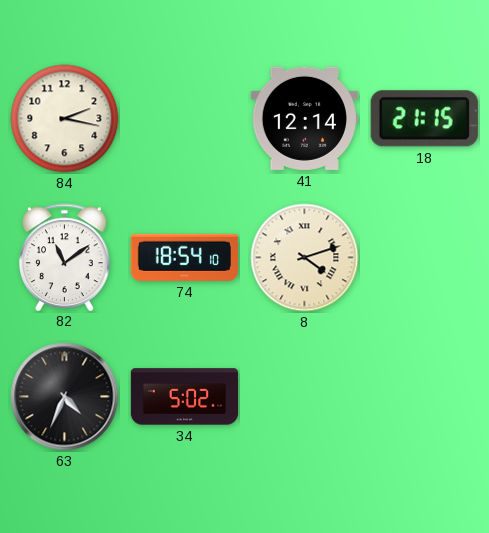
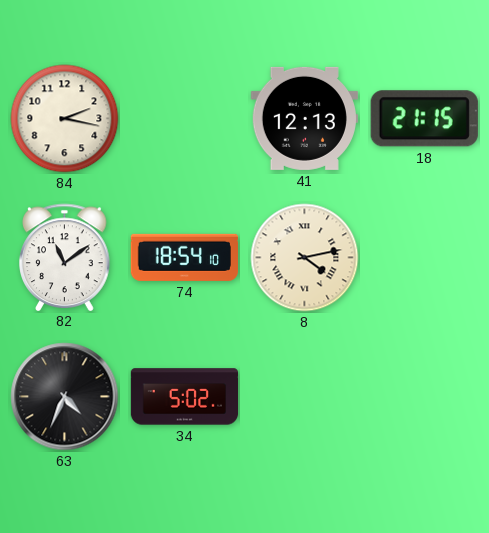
41: 12:14 -> 12:13 (304, 118)
8: 4:12 -> 4:13 (305, 258)
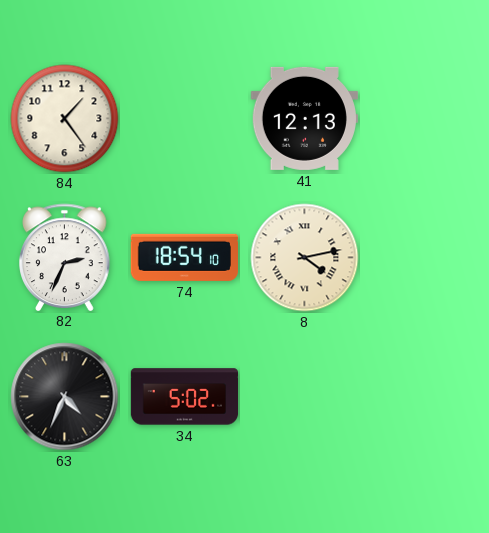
84: 2:17 -> 1:24 (65, 119)
18: 21:15 -> none (424, 119)
82: 11:09 -> 2:34 (65, 257)
